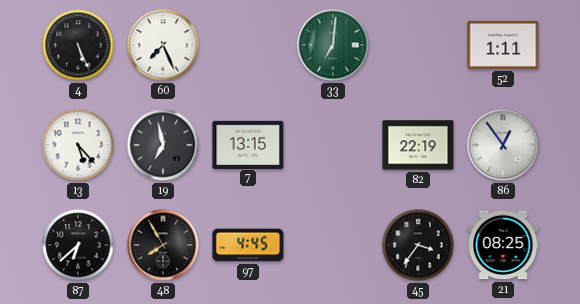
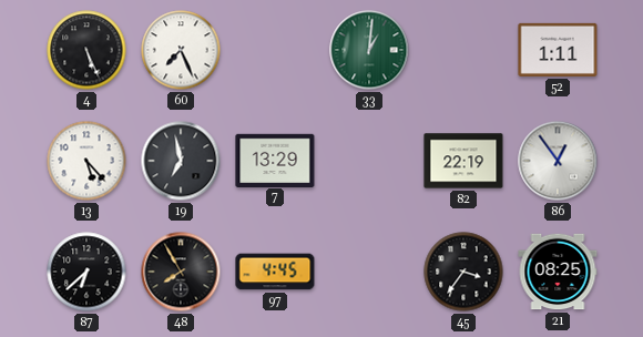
33: 7:01 -> 1:01 (369, 50)
7: 13:15 -> 13:29 (275, 160)
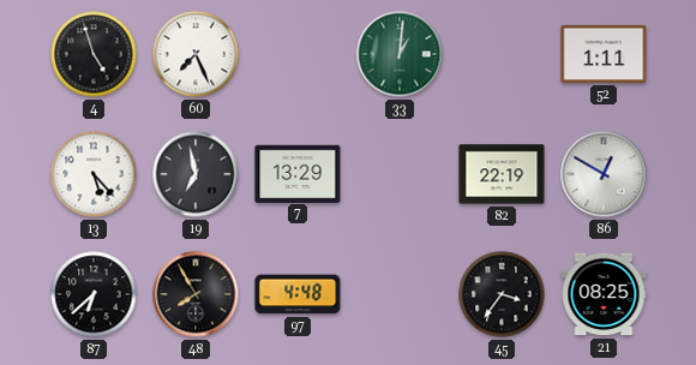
4: 5:26 -> 4:57 (94, 54)
86: 12:54 -> 12:50 (604, 174)
97: 4:45 -> 4:48 (298, 294)
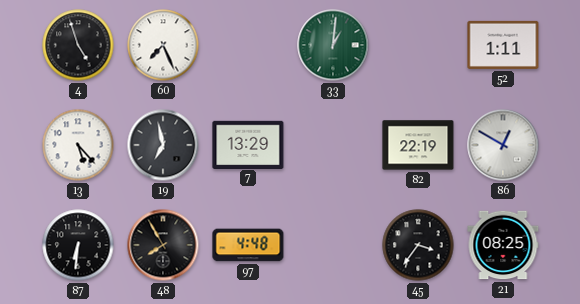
87: 6:38 -> 6:31 (78, 245)
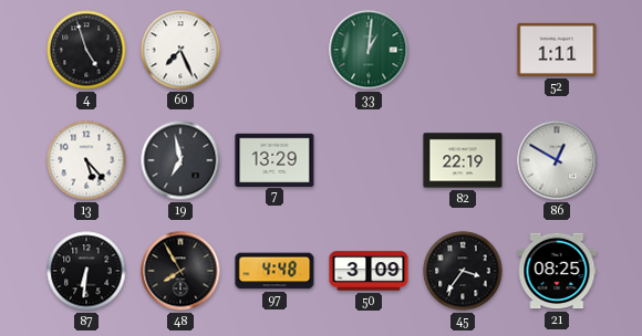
50: none -> 3:09 (369, 271)
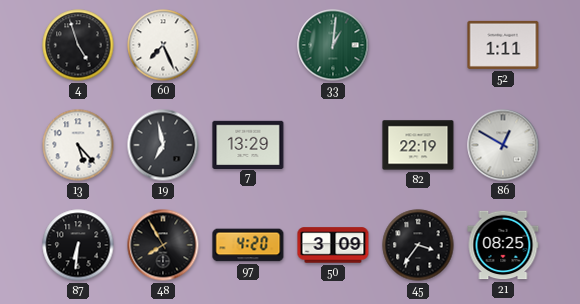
97: 4:48 -> 4:20 (248, 245)
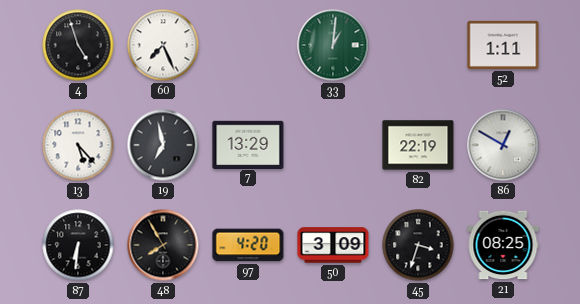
45: 3:36 -> 3:33 (418, 245)
